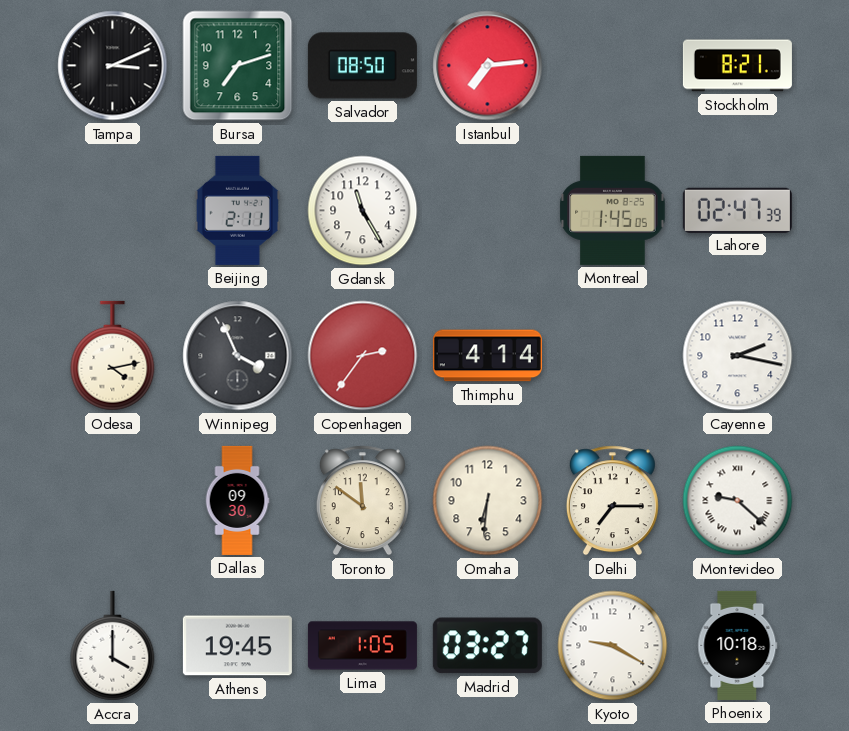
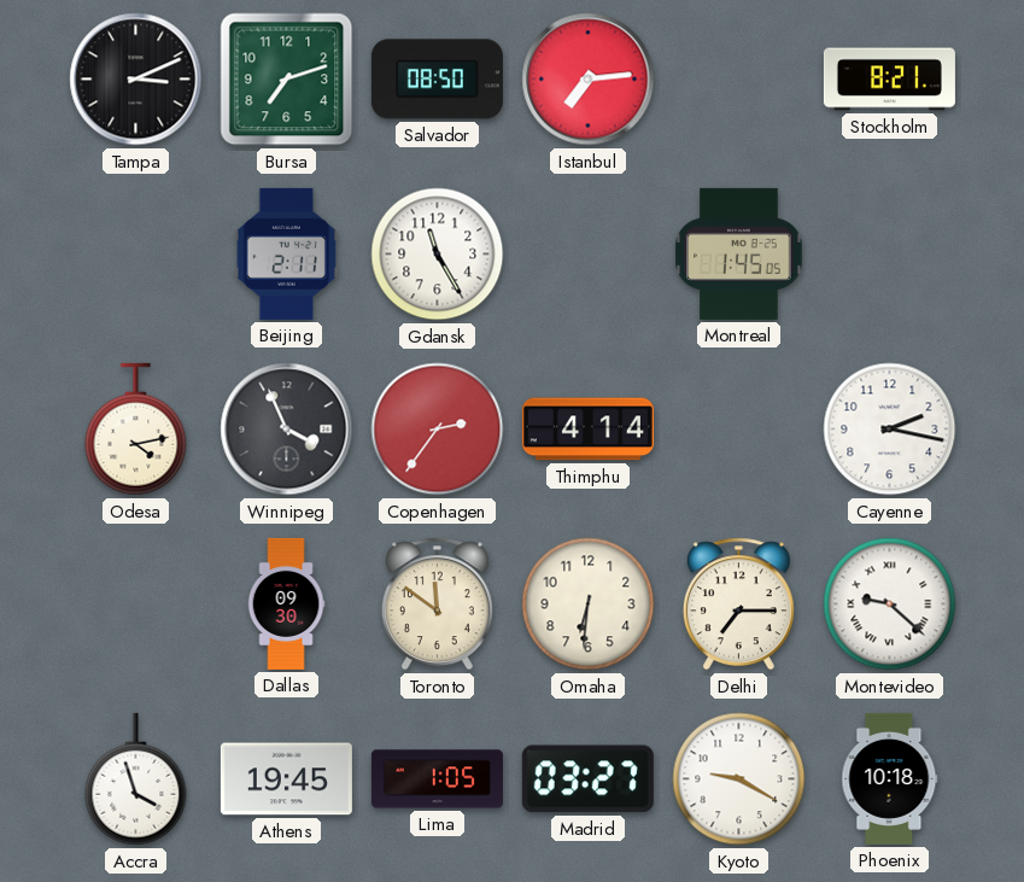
Lahore: 02:47 -> none (737, 210)
Accra: 4:00 -> 3:57 (136, 779)
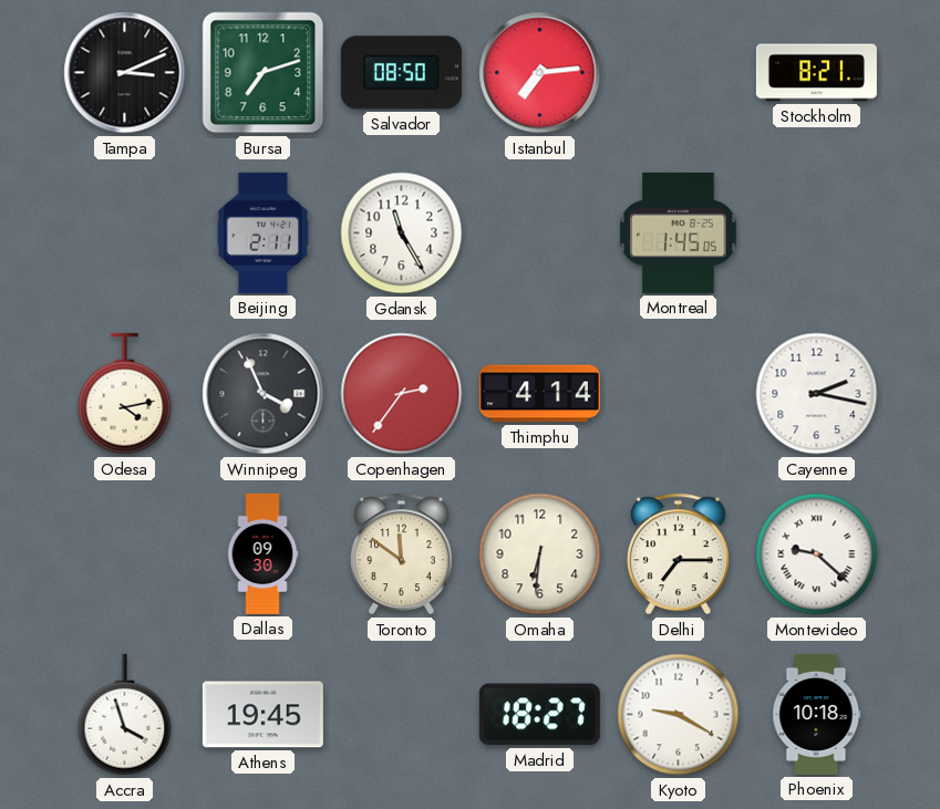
Lima: 1:05 -> none (437, 779)
Madrid: 03:27 -> 18:27 (539, 715)
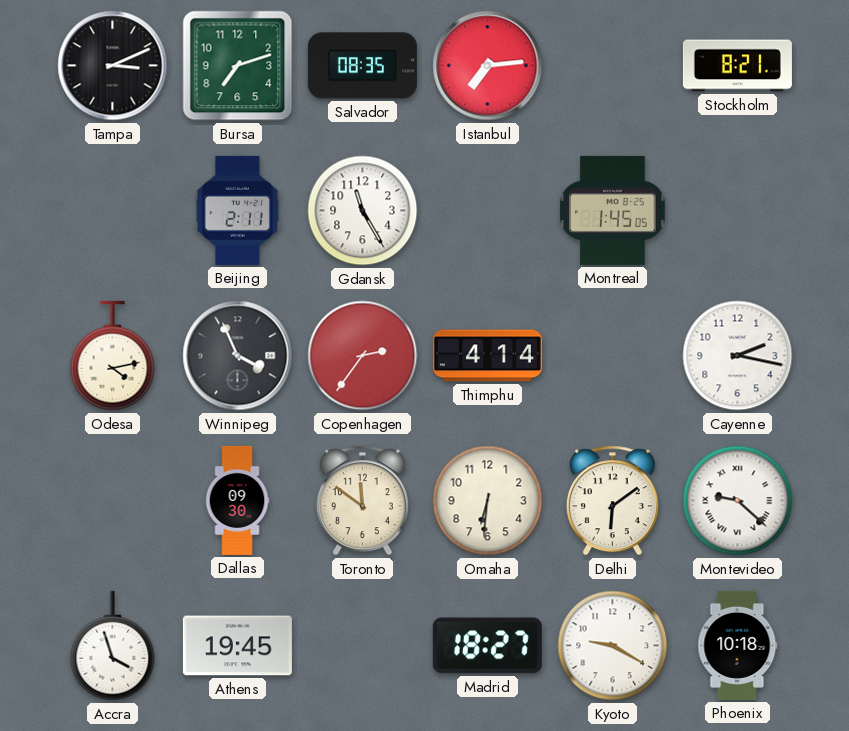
Salvador: 08:50 -> 08:35 (362, 66)
Delhi: 7:15 -> 6:09 (612, 501)
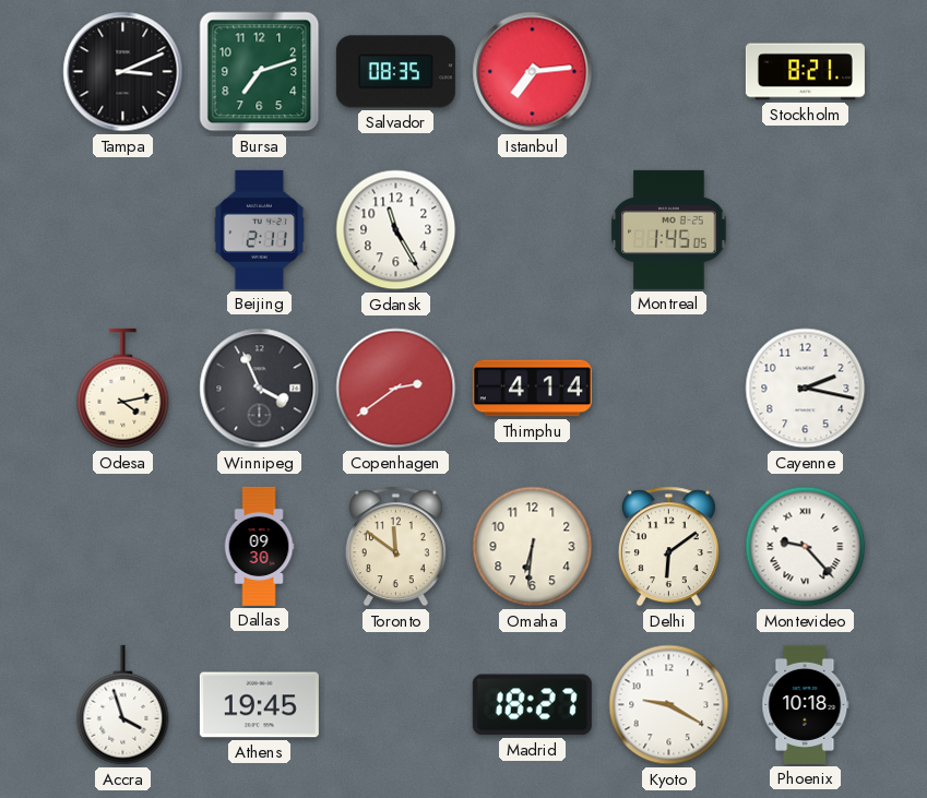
Copenhagen: 2:36 -> 2:39 (396, 389)
Montevideo: 9:22 -> 9:23 (806, 547)
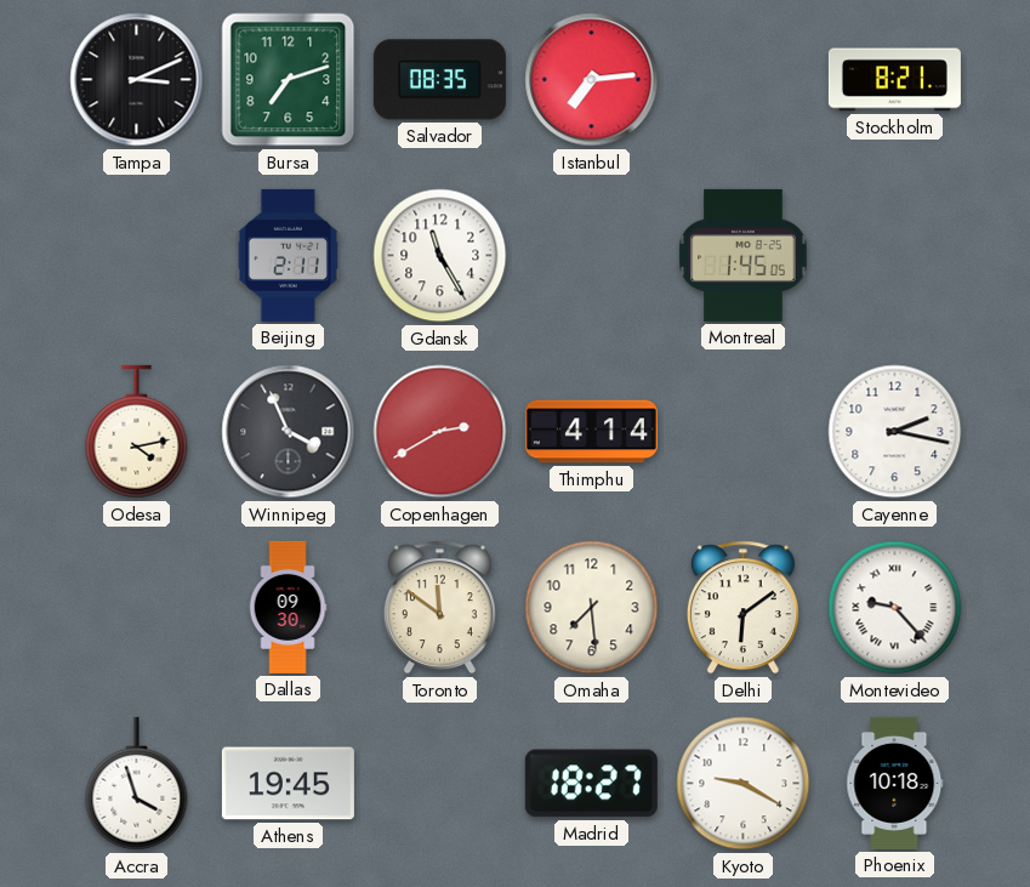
Copenhagen: 2:39 -> 2:40 (440, 432)
Omaha: 6:31 -> 7:29 (592, 608)
